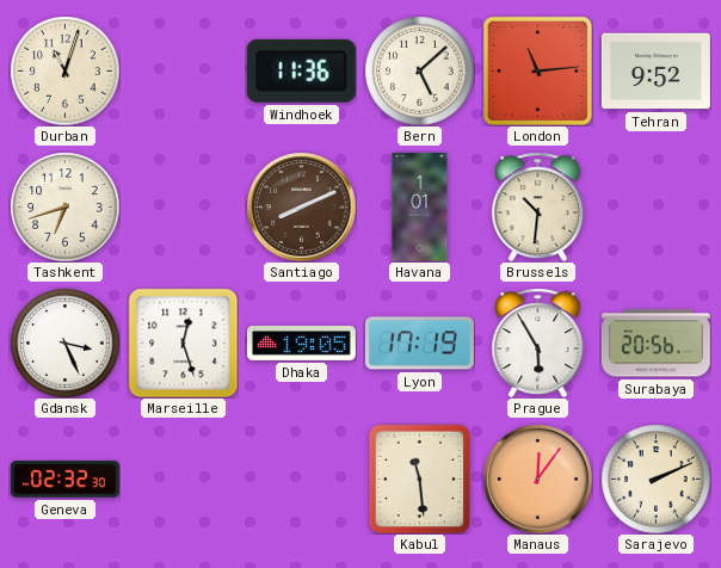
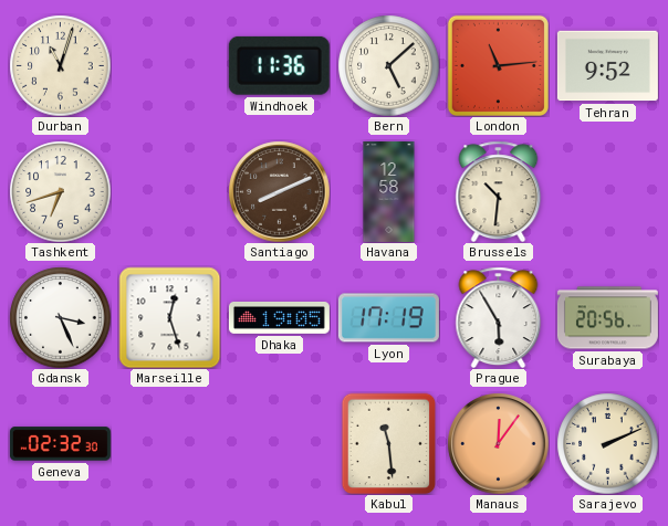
Havana: 1:01 -> 12:58 (389, 191)
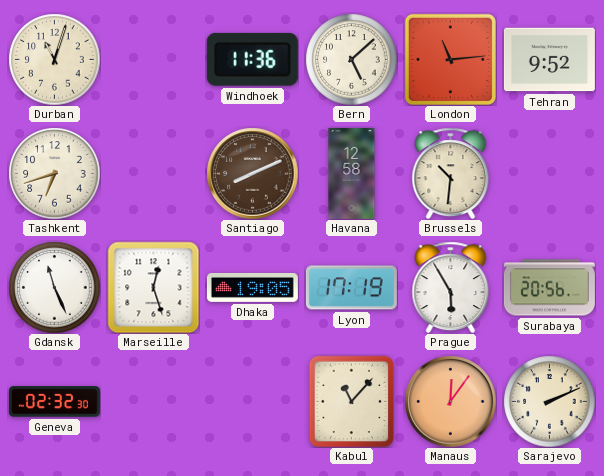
Gdansk: 3:26 -> 11:26 (54, 287)
Kabul: 11:29 -> 11:07 (352, 401)
